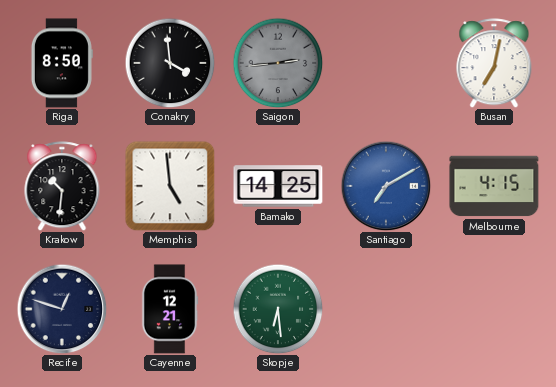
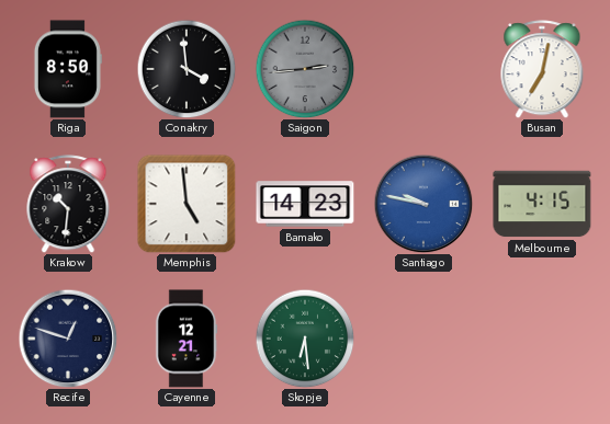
Bamako: 14:25 -> 14:23 (305, 204)
Santiago: 7:10 -> 9:47 (423, 204)
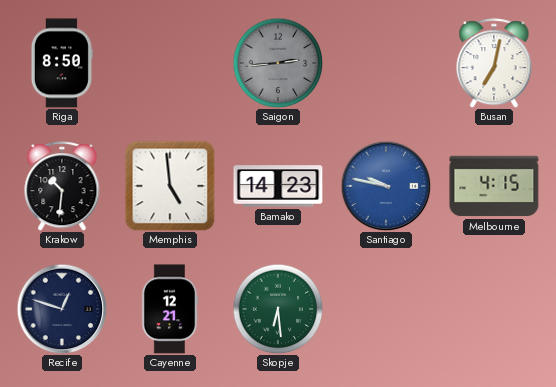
Conakry: 3:59 -> none (187, 69)
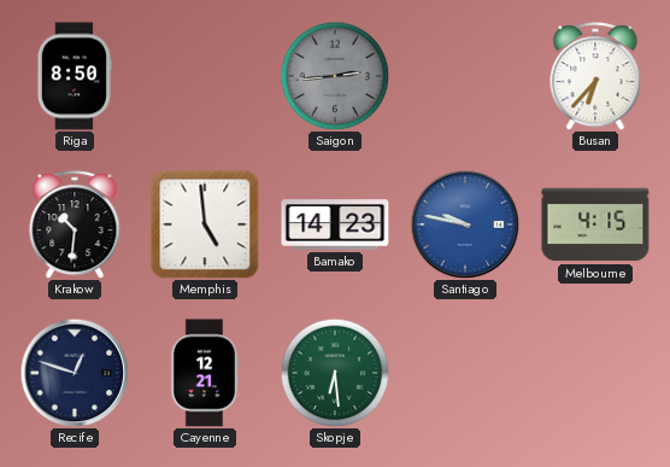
Busan: 7:02 -> 6:37 (595, 76)
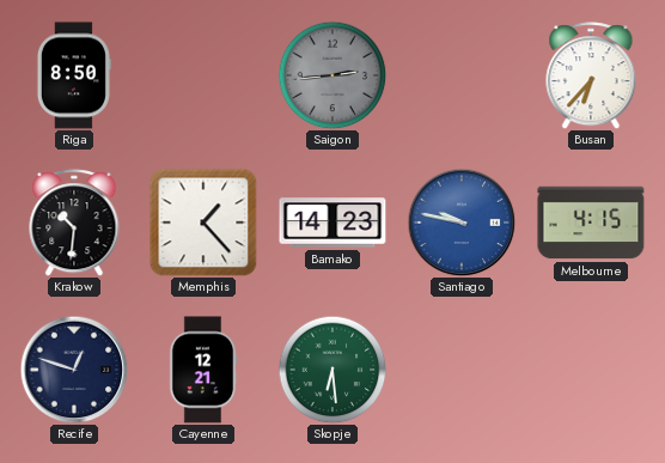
Memphis: 4:59 -> 1:23 (203, 223)
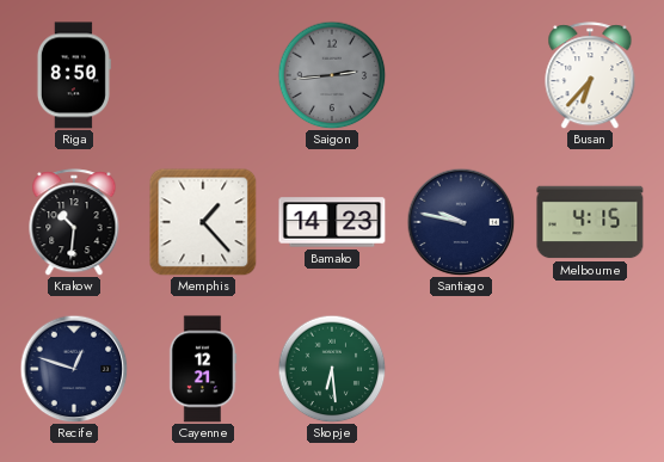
Santiago dial: blue -> navy (461, 222)
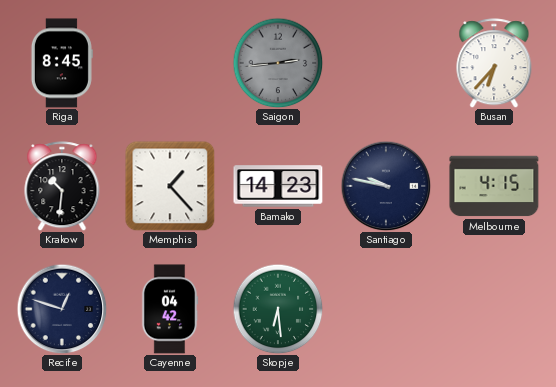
Riga: 8:50 -> 8:45 (61, 63)
Cayenne: 12:21 -> 04:42 (170, 309)
